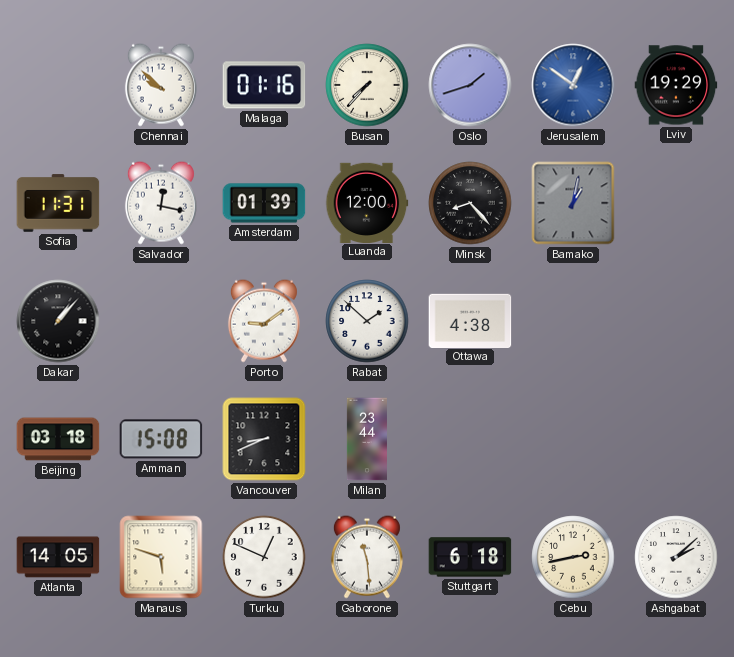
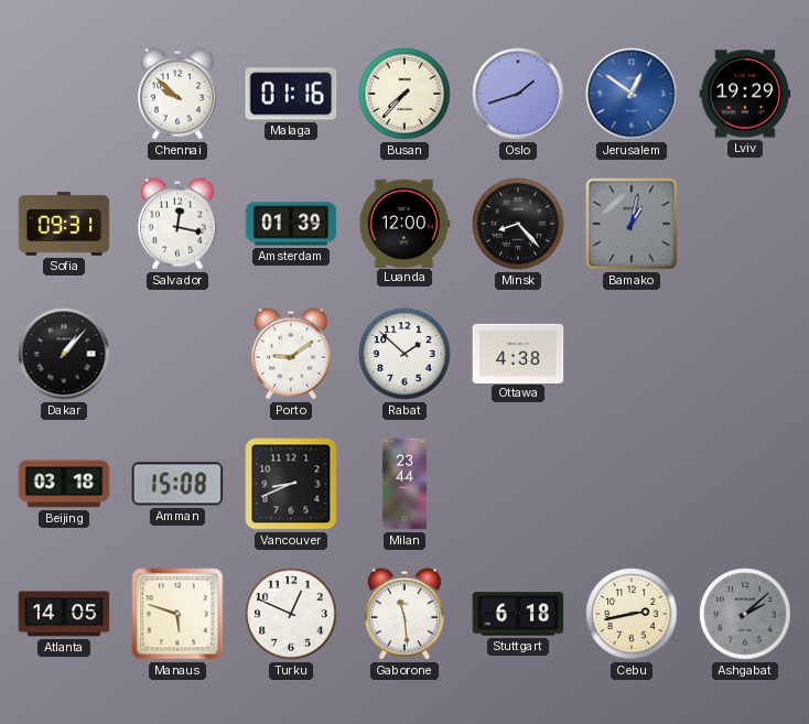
Sofia: 11:31 -> 09:31 (64, 224)
Ashgabat dial: white -> grey (745, 614)
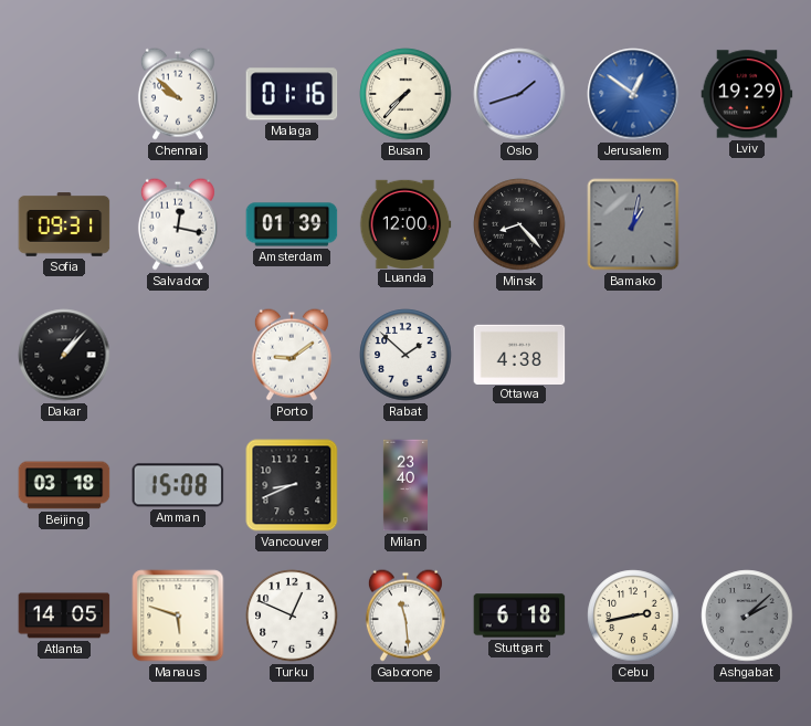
Milan: 23:44 -> 23:40 (405, 485)
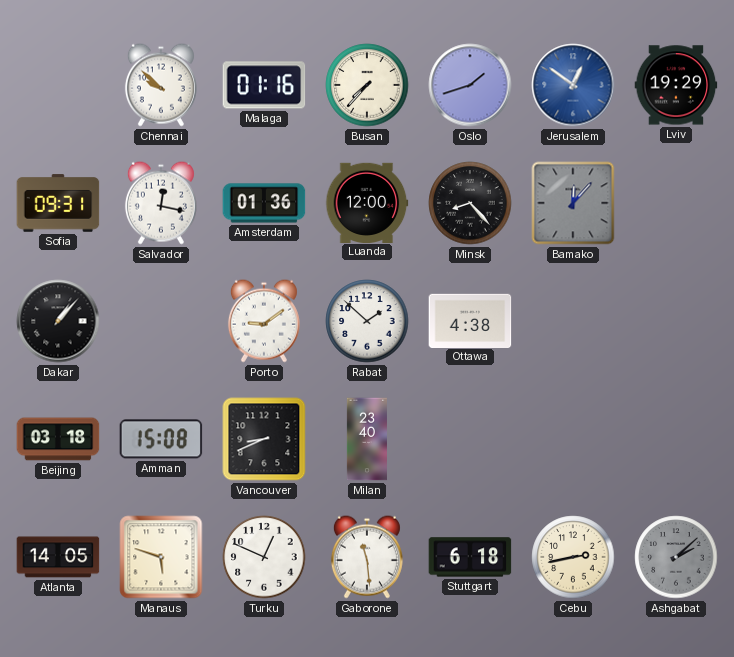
Amsterdam: 01:39 -> 01:36 (264, 203)
Bamako: 1:02 -> 12:07 (573, 203)
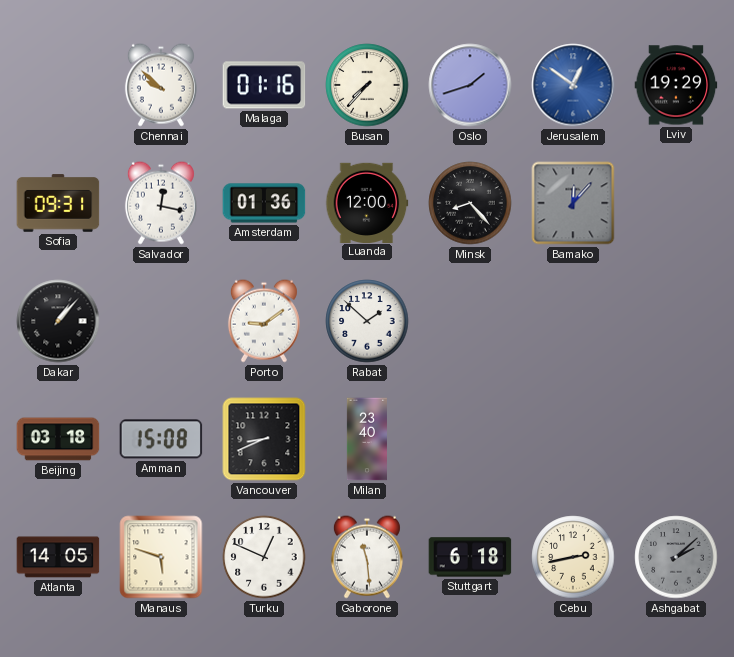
Ottawa: 4:38 -> none (470, 320)
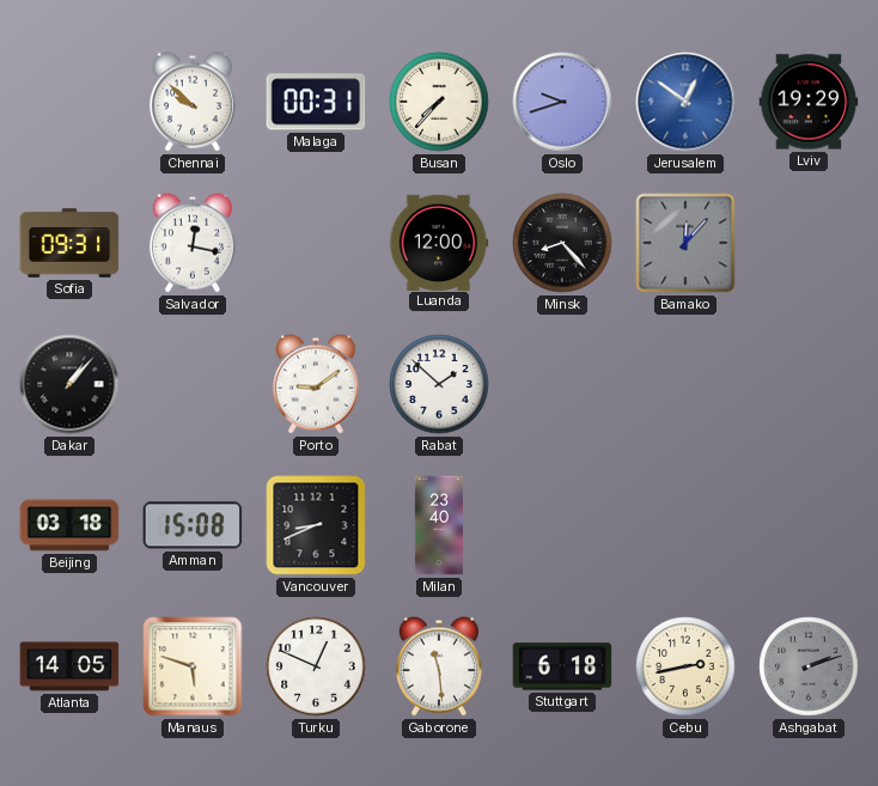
Malaga: 01:16 -> 00:31 (316, 102)
Oslo: 1:42 -> 9:42 (562, 102)
Amsterdam: 01:36 -> none (264, 203)
Ashgabat: 2:08 -> 2:12 (809, 666)
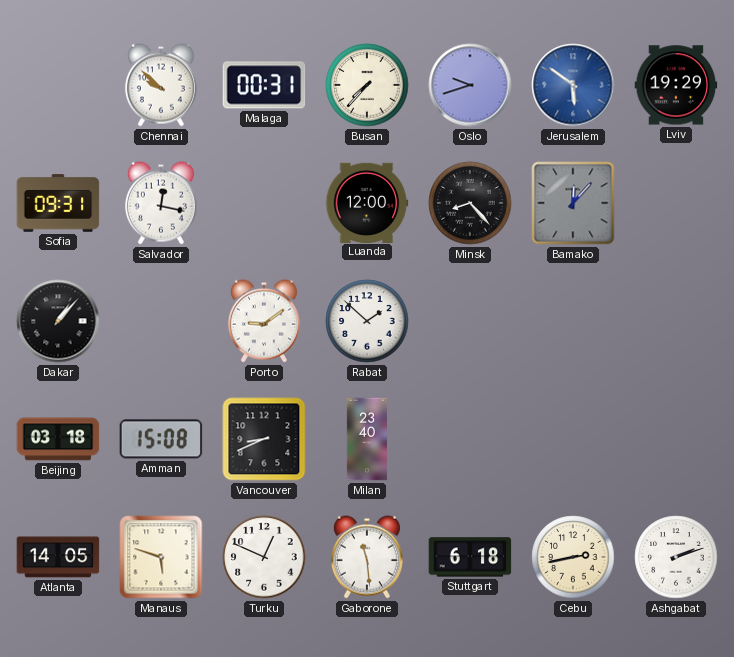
Jerusalem: 12:51 -> 5:51 (573, 85)
Ashgabat dial: grey -> white (676, 557)
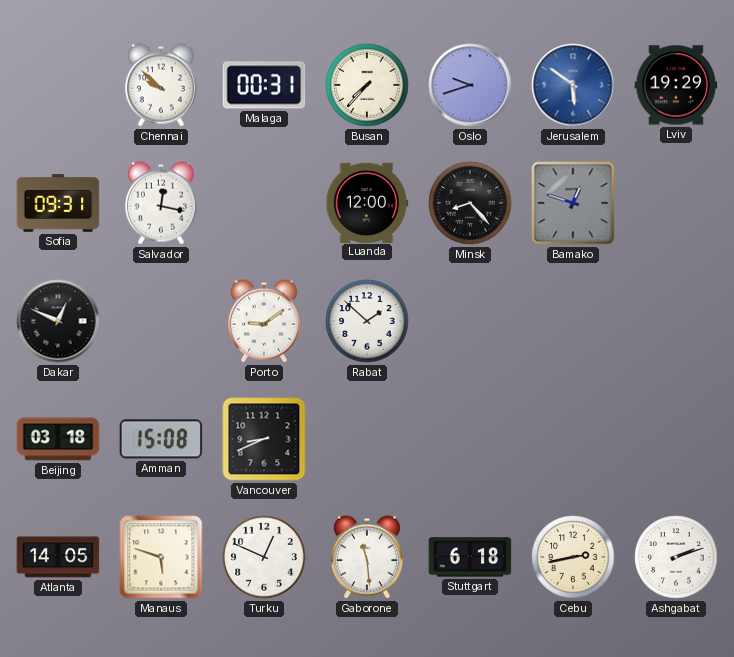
Bamako: 12:07 -> 12:48 (573, 203)
Dakar: 1:07 -> 12:49 (58, 321)
Milan: 23:40 -> none (367, 439)
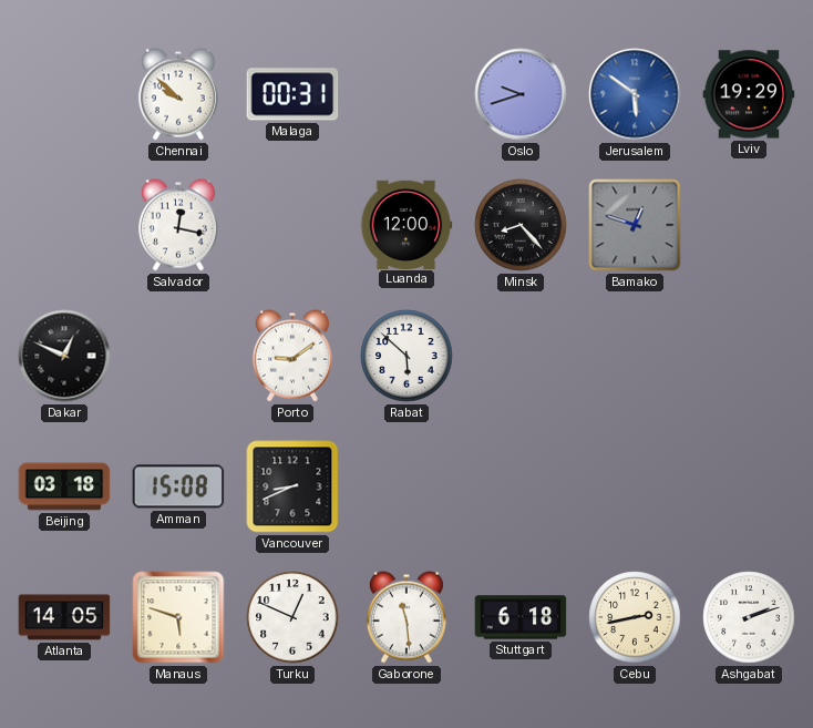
Busan: 7:37 -> none (367, 85)
Sofia: 09:31 -> none (58, 203)
Rabat: 1:52 -> 5:52 (406, 356)
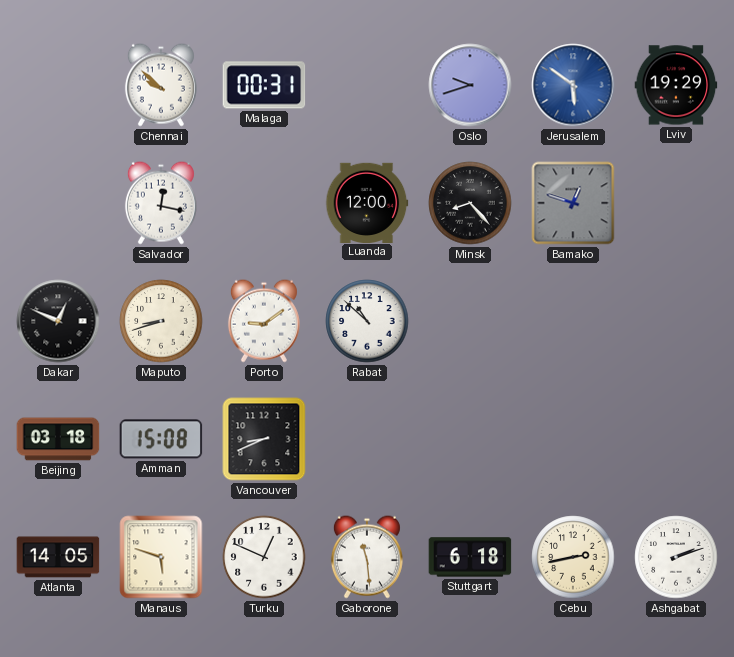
Maputo: none -> 8:42 (161, 321)
Rabat: 5:52 -> 10:52 (367, 321)
